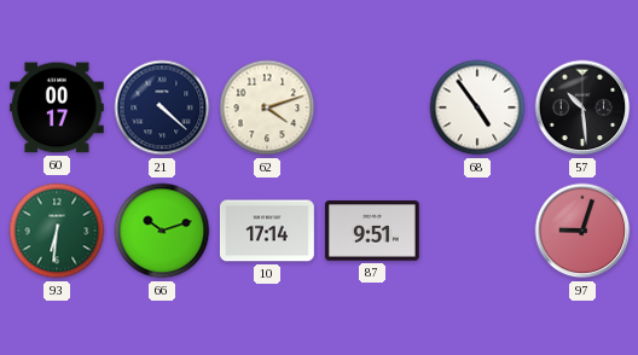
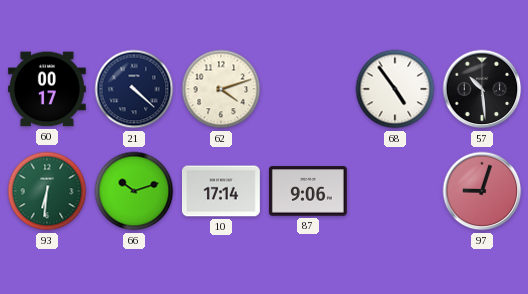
87: 9:51 -> 9:06 (308, 191)
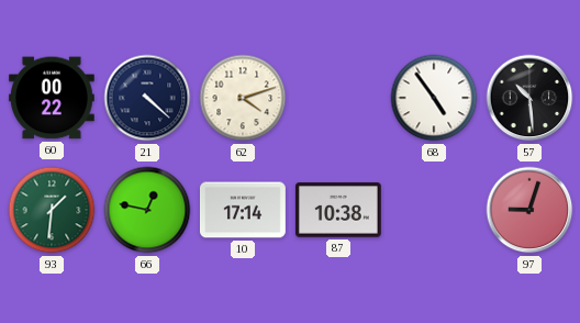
60: 00:17 -> 00:22 (52, 98)
93: 6:31 -> 1:31 (52, 210)
66: 10:12 -> 12:47 (147, 210)
87: 9:06 -> 10:38 (338, 210)
